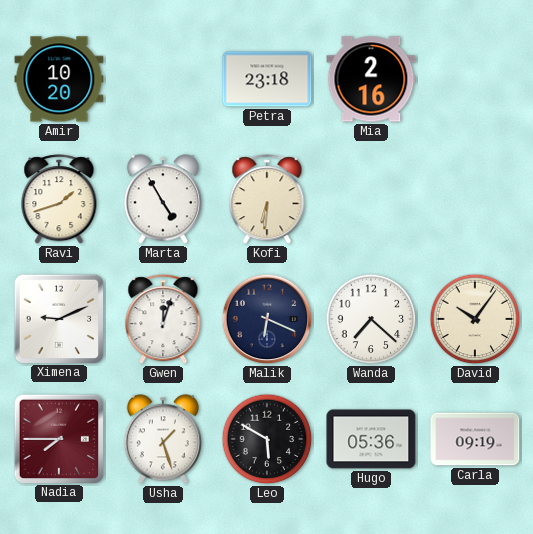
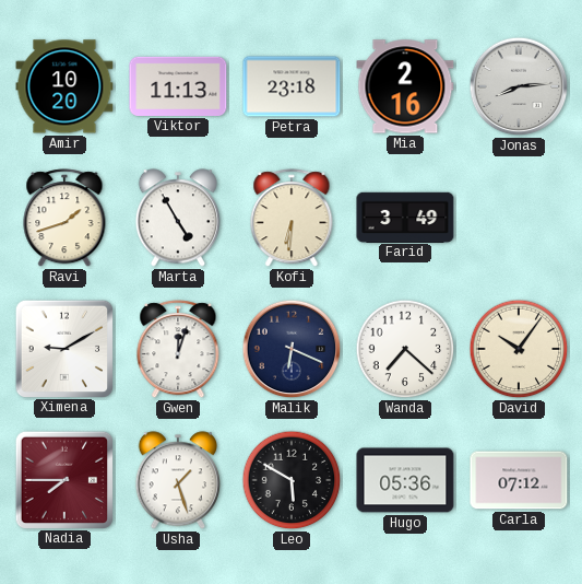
Viktor: none -> 11:13 (178, 86)
Jonas: none -> 8:14 (519, 86)
Farid: none -> 3:49 (405, 217)
Ximena: 9:11 -> 9:10 (63, 348)
Carla: 09:19 -> 07:12 (519, 480)
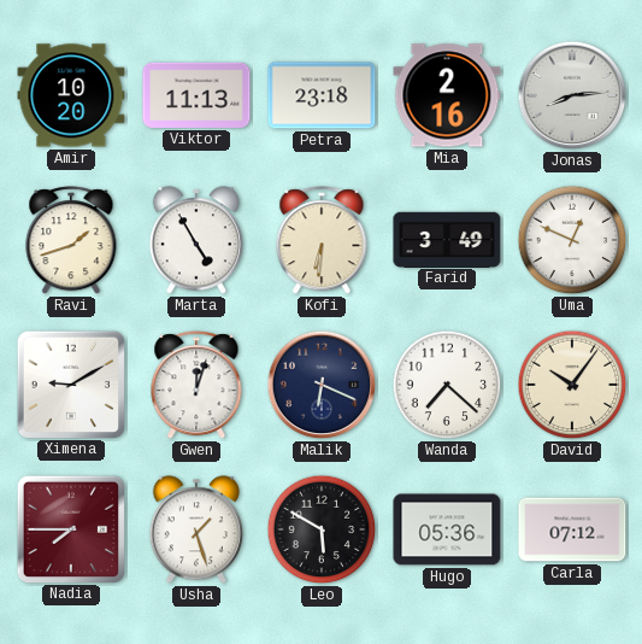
Uma: none -> 12:49 (572, 240)
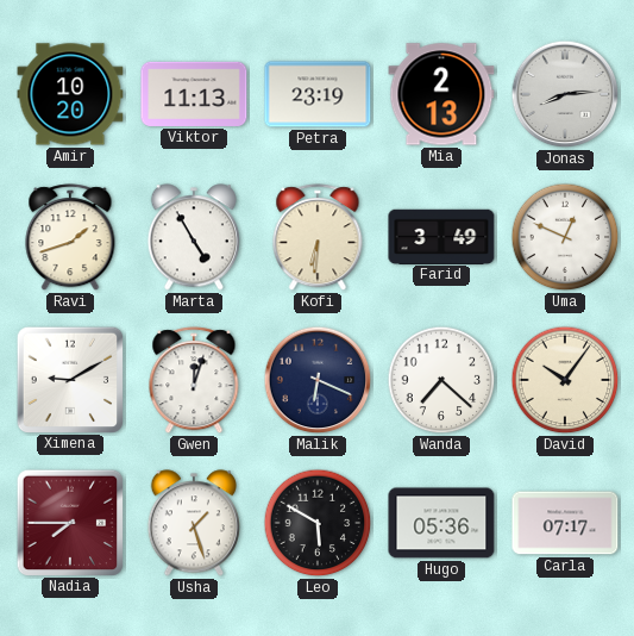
Petra: 23:18 -> 23:19 (318, 94)
Mia: 2:16 -> 2:13 (441, 94)
Carla: 07:12 -> 07:17 (565, 523)
